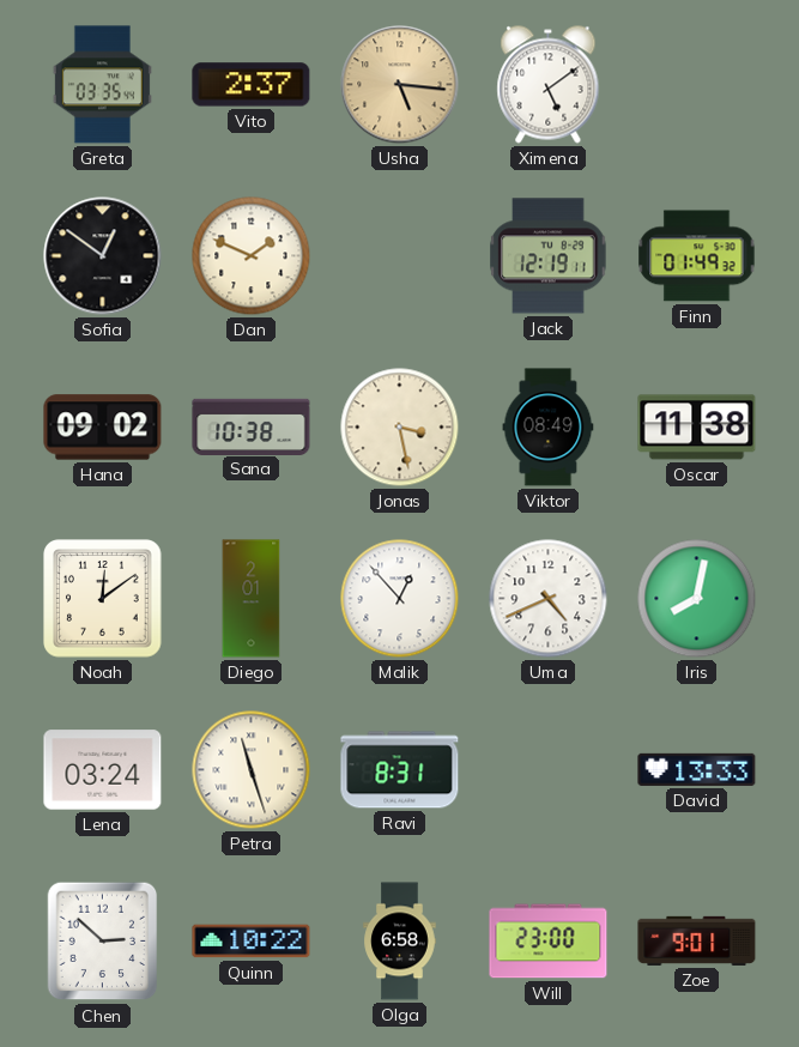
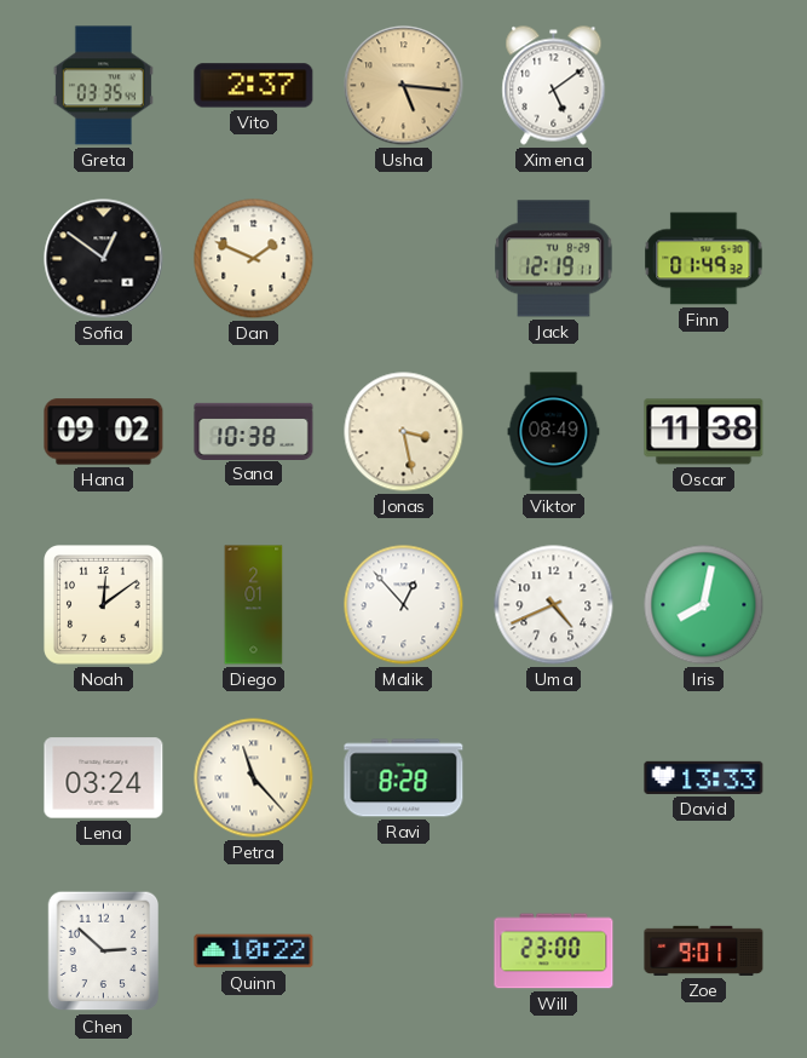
Petra: 11:27 -> 11:23 (254, 778)
Ravi: 8:31 -> 8:28 (404, 778)
Olga: 6:58 -> none (400, 942)
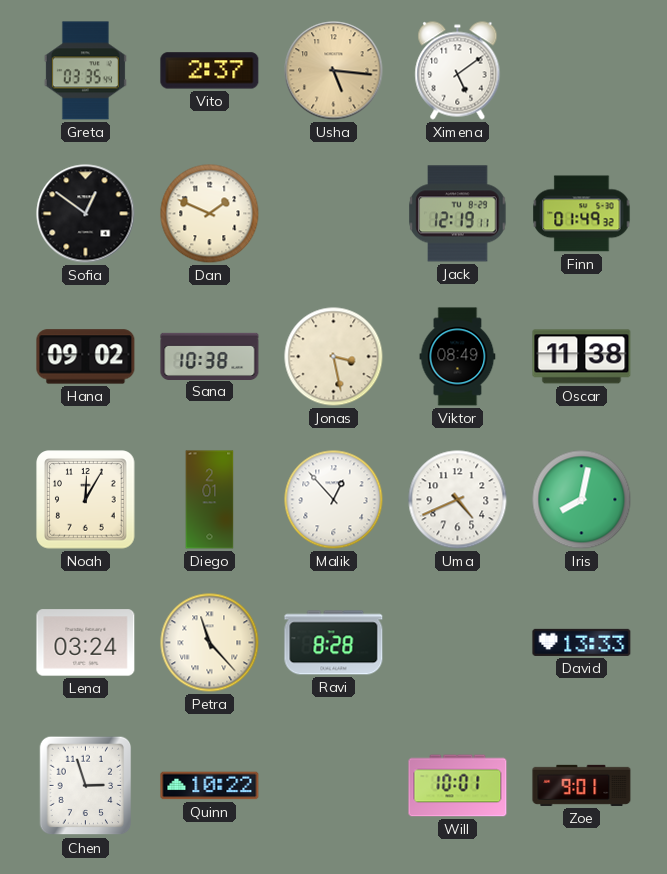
Noah: 12:09 -> 12:05 (86, 500)
Chen: 2:52 -> 2:57 (86, 786)
Will: 23:00 -> 10:01 (458, 786)
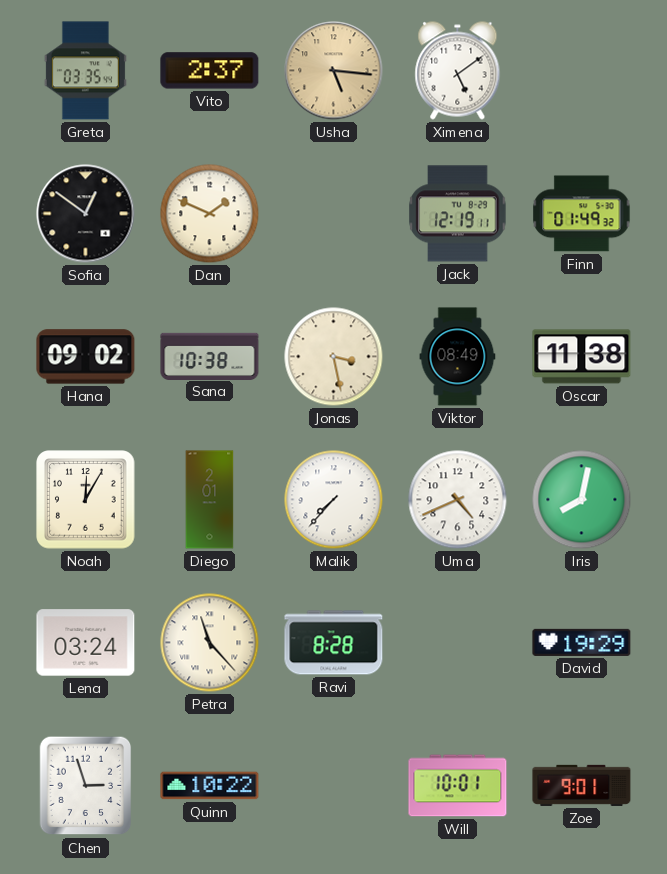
Malik: 12:53 -> 7:37 (334, 500)
David: 13:33 -> 19:29 (582, 642)
